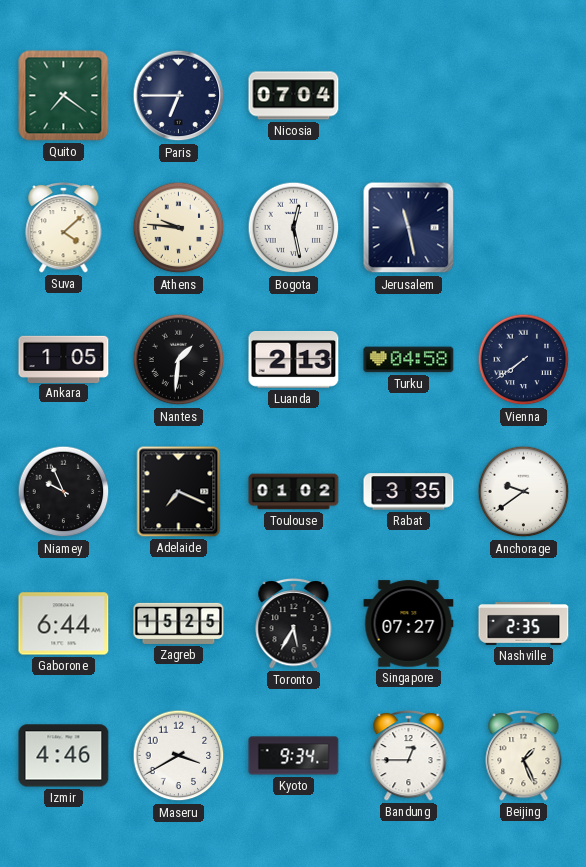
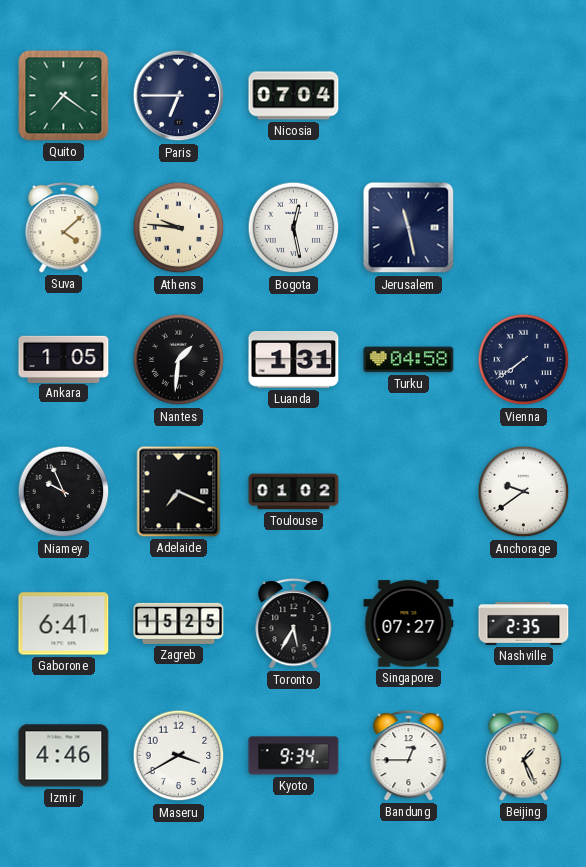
Luanda: 2:13 -> 1:31 (294, 360)
Rabat: 3:35 -> none (409, 492)
Gaborone: 6:44 -> 6:41 (64, 624)
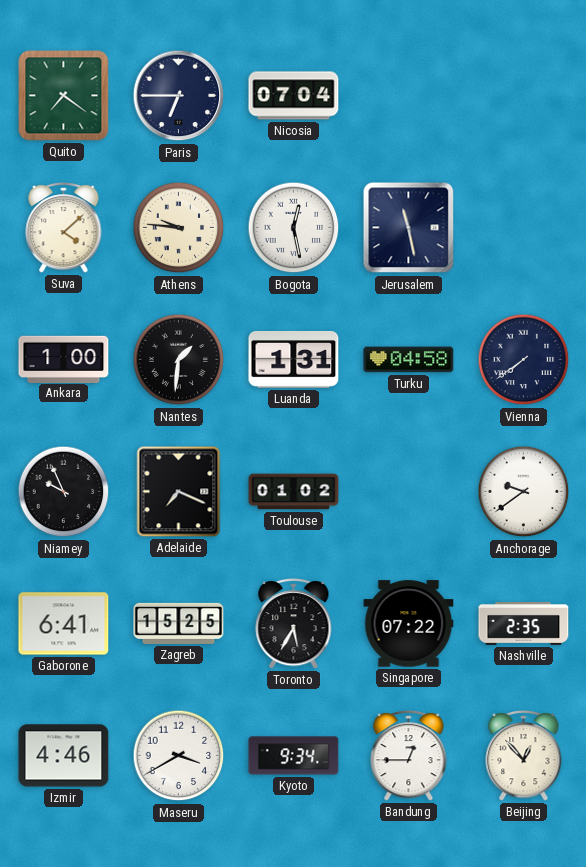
Ankara: 1:05 -> 1:00 (64, 359)
Singapore: 07:27 -> 07:22 (409, 624)
Beijing: 1:26 -> 12:53 (524, 756)
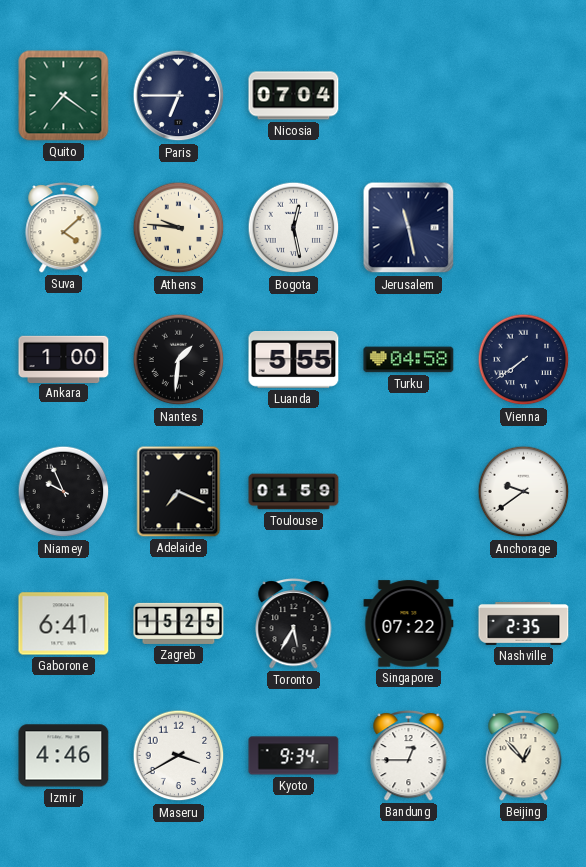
Luanda: 1:31 -> 5:55 (294, 360)
Toulouse: 01:02 -> 01:59 (294, 492)
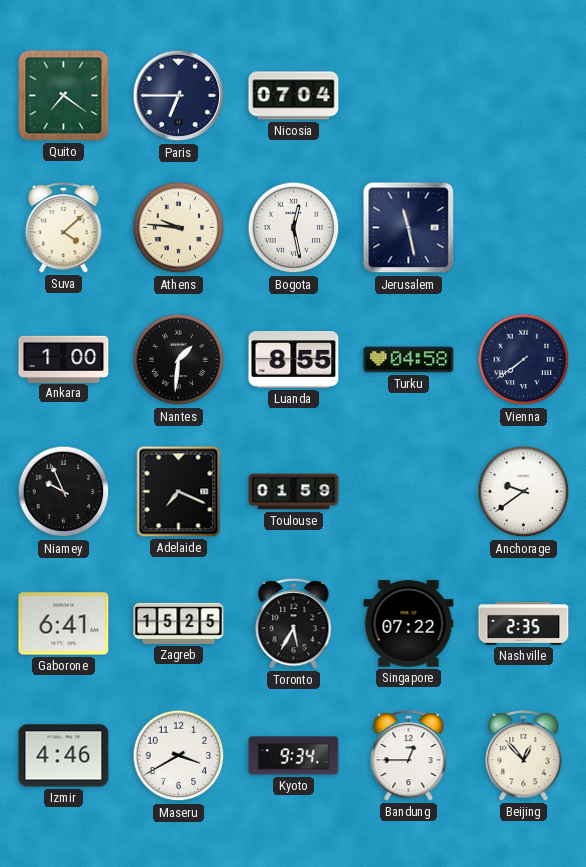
Luanda: 5:55 -> 8:55 (294, 360)
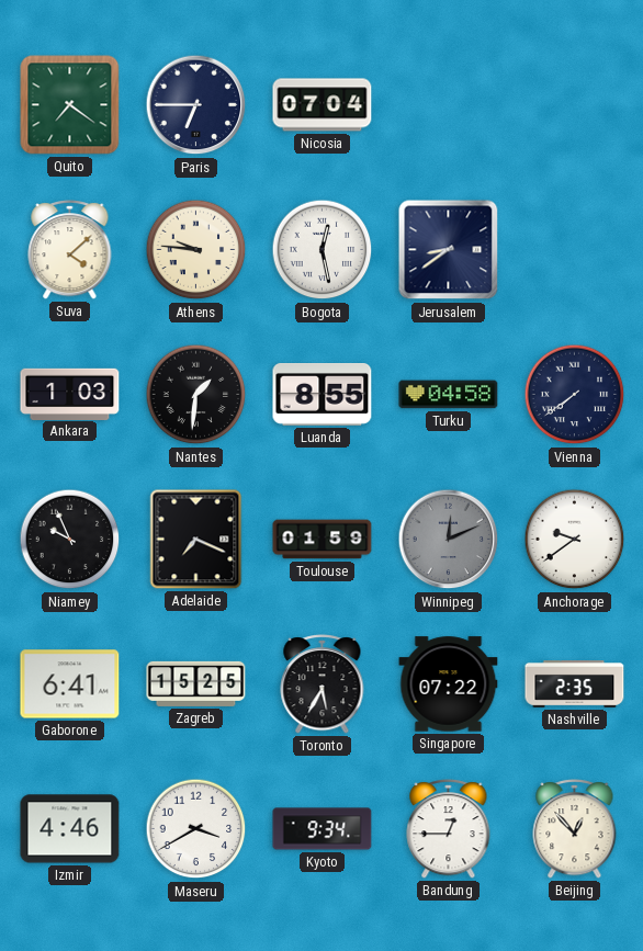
Jerusalem: 11:28 -> 8:39 (449, 250)
Ankara: 1:00 -> 1:03 (70, 394)
Winnipeg: none -> 12:11 (449, 540)
